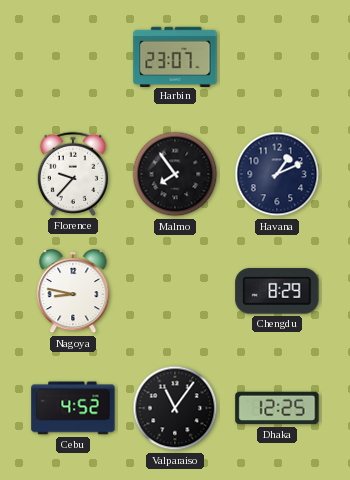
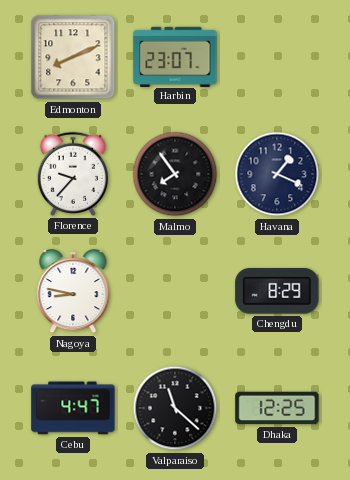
Edmonton: none -> 8:11 (73, 57)
Havana: 1:11 -> 1:19 (277, 174)
Cebu: 4:52 -> 4:47 (73, 408)
Valparaiso: 11:06 -> 11:22 (175, 408)
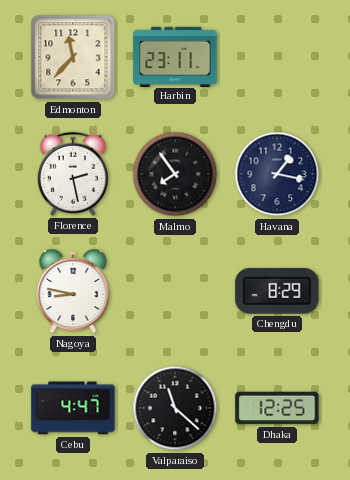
Edmonton: 8:11 -> 11:37 (73, 57)
Harbin: 23:07 -> 23:11 (175, 56)
Florence: 9:37 -> 2:28 (72, 174)
Havana: 1:19 -> 1:17 (277, 174)
